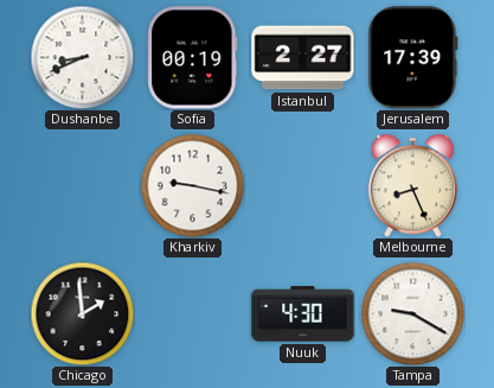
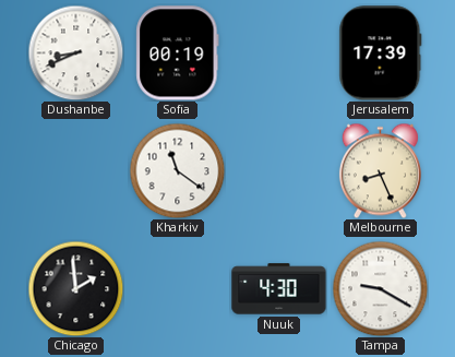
Istanbul: 2:27 -> none (303, 58)
Kharkiv: 9:17 -> 11:21 (177, 170)
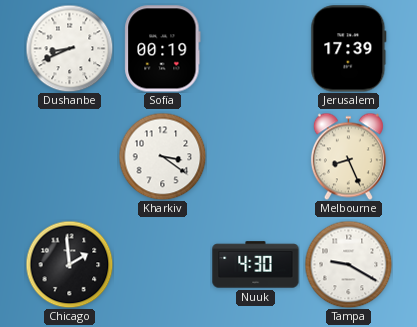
Kharkiv: 11:21 -> 3:21 (162, 156)
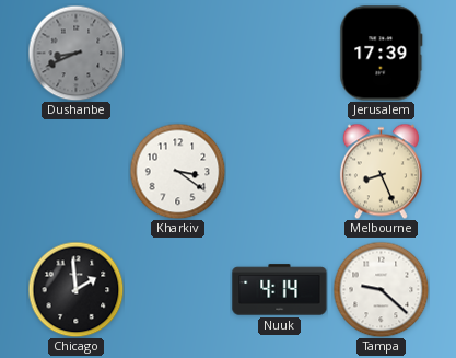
Dushanbe dial: white -> grey (75, 53)
Sofia: 00:19 -> none (163, 49)
Nuuk: 4:30 -> 4:14 (280, 290)
Tampa: 9:20 -> 9:22 (381, 289)
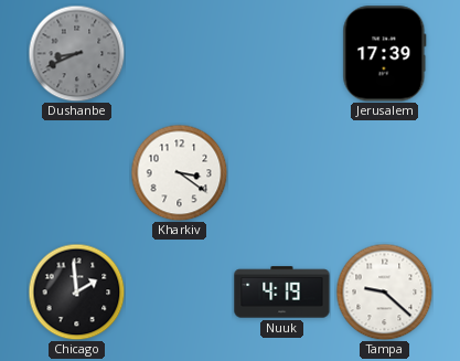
Melbourne: 8:26 -> none (381, 171)
Nuuk: 4:14 -> 4:19 (282, 293)
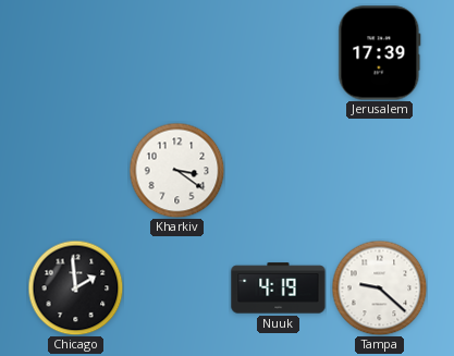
Dushanbe: 8:41 -> none (76, 53)
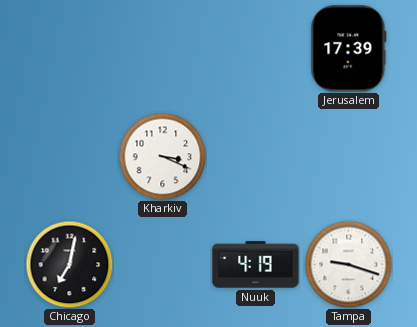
Kharkiv: 3:21 -> 3:19 (162, 156)
Chicago: 1:59 -> 7:02 (69, 264)
Tampa: 9:22 -> 9:18 (348, 264)
